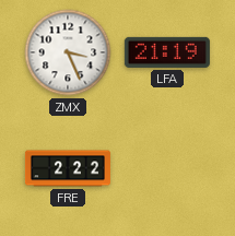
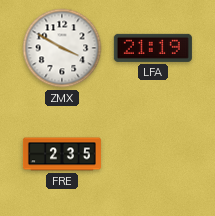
ZMX: 3:26 -> 3:50 (62, 48)
FRE: 2:22 -> 2:35 (62, 154)
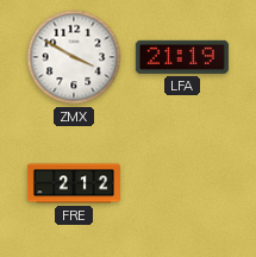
FRE: 2:35 -> 2:12 (74, 183)
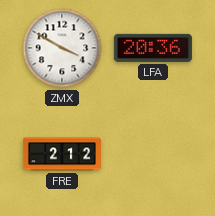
LFA: 21:19 -> 20:36 (153, 48)
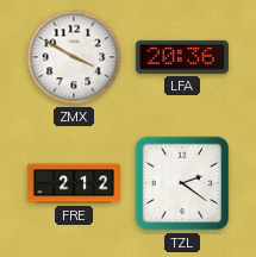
TZL: none -> 2:21 (182, 183)
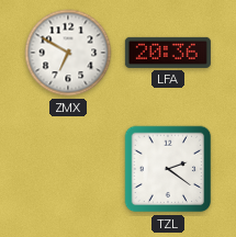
ZMX: 3:50 -> 6:50 (68, 53)
FRE: 2:12 -> none (74, 183)
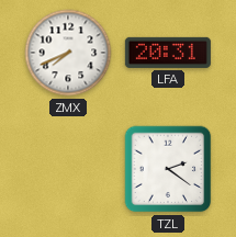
ZMX: 6:50 -> 7:41 (68, 53)
LFA: 20:36 -> 20:31 (168, 53)
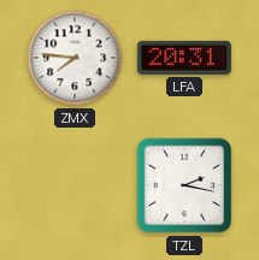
ZMX: 7:41 -> 7:46 (75, 58)
TZL: 2:21 -> 2:17 (184, 185)
